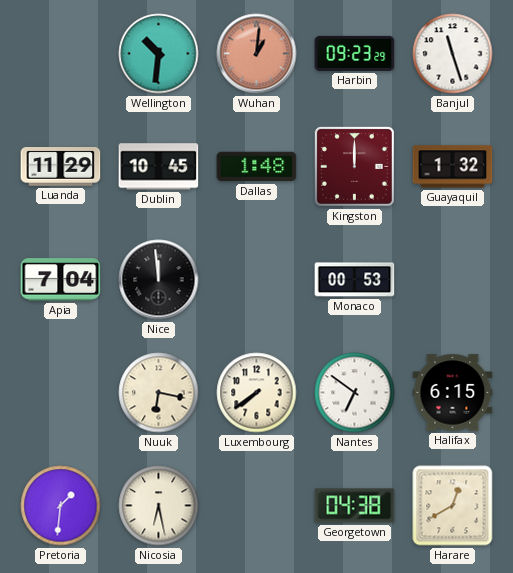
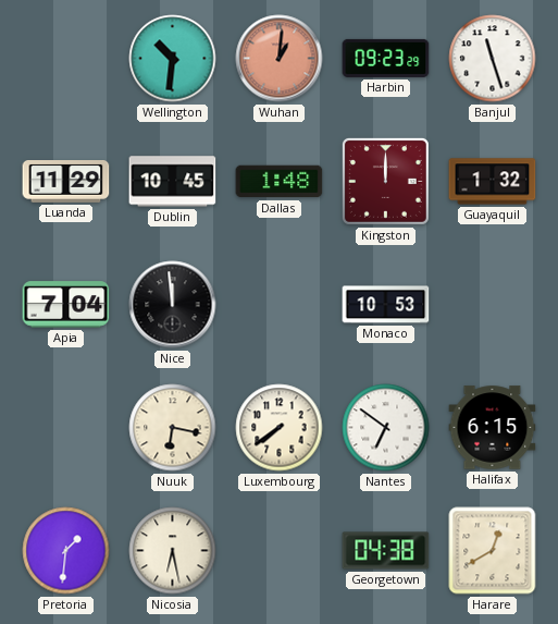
Monaco: 00:53 -> 10:53 (386, 305)
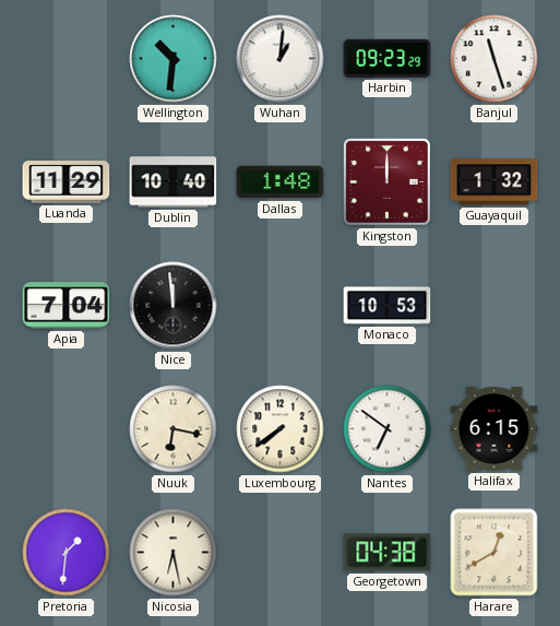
Wuhan dial: salmon -> white (281, 59)
Dublin: 10:45 -> 10:40 (174, 182)
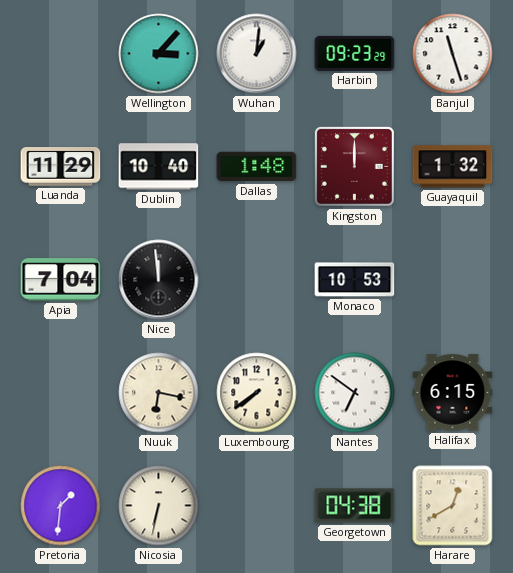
Wellington: 10:31 -> 3:07 (159, 54)
Nicosia: 6:28 -> 6:32 (159, 506)
